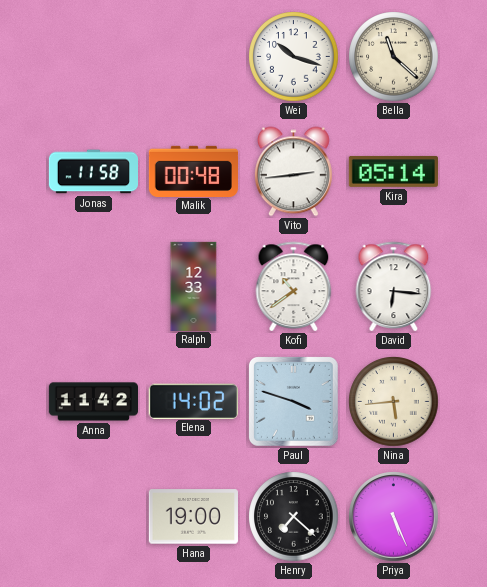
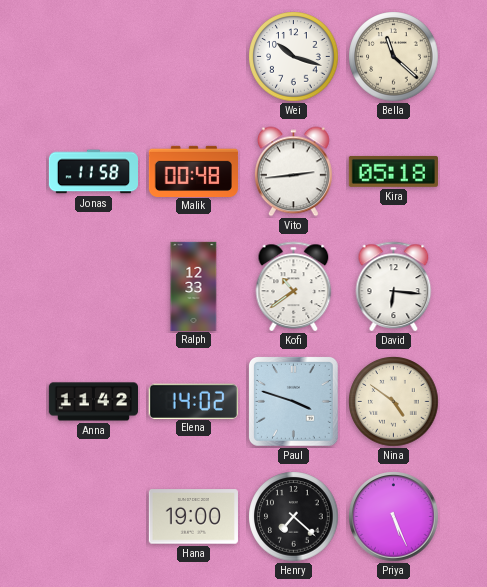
Kira: 05:14 -> 05:18 (393, 172)
Nina: 5:44 -> 4:51 (394, 402)
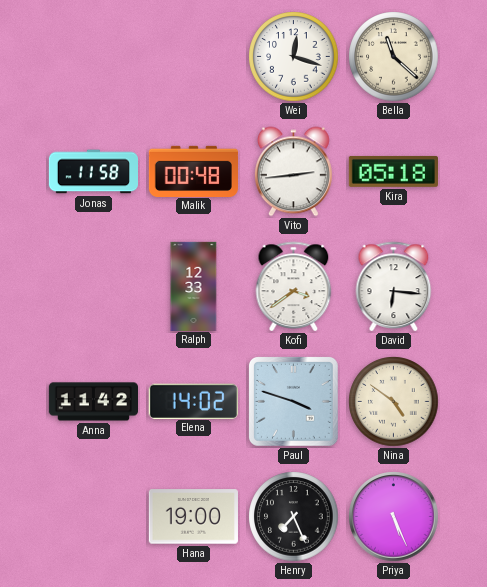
Wei: 10:18 -> 12:18 (294, 57)
Kofi: 10:39 -> 3:39 (294, 286)
Henry: 7:22 -> 7:26 (294, 517)
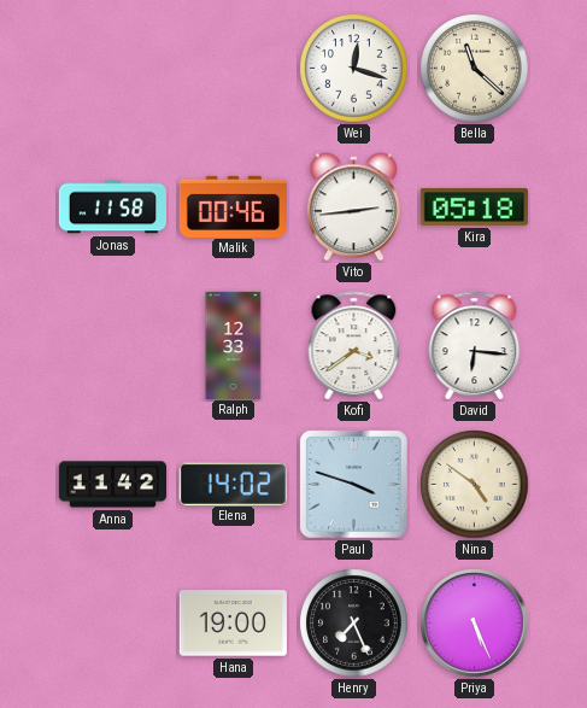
Malik: 00:48 -> 00:46 (233, 206)
